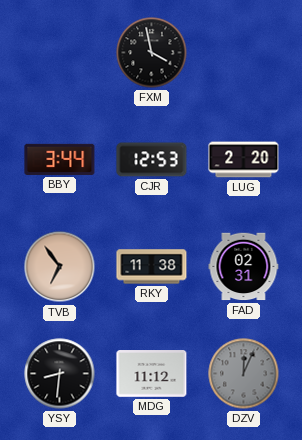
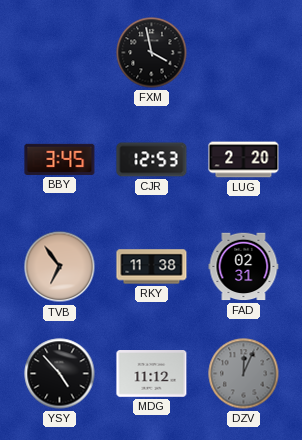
BBY: 3:44 -> 3:45 (60, 159)
YSY: 8:31 -> 4:53 (60, 374)
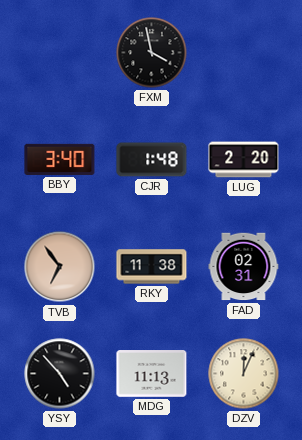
BBY: 3:45 -> 3:40 (60, 159)
CJR: 12:53 -> 1:48 (152, 160)
MDG: 11:12 -> 11:13 (152, 374)
DZV dial: grey -> cream (244, 374)
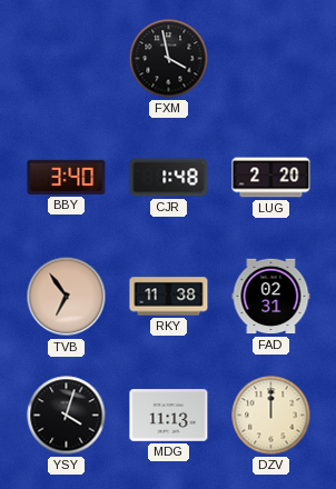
YSY: 4:53 -> 4:03 (67, 416)
DZV: 12:04 -> 12:00 (271, 416)
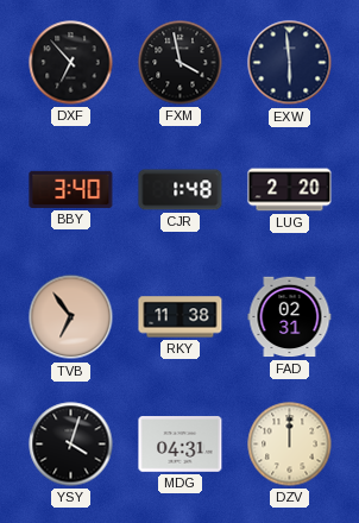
DXF: none -> 6:53 (71, 63)
EXW: none -> 5:59 (290, 63)
MDG: 11:13 -> 04:31 (181, 445)
